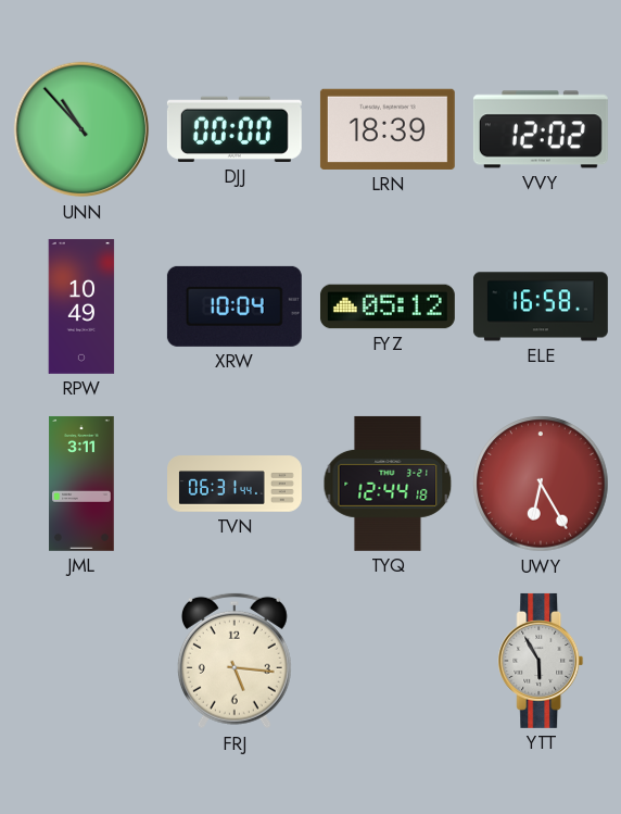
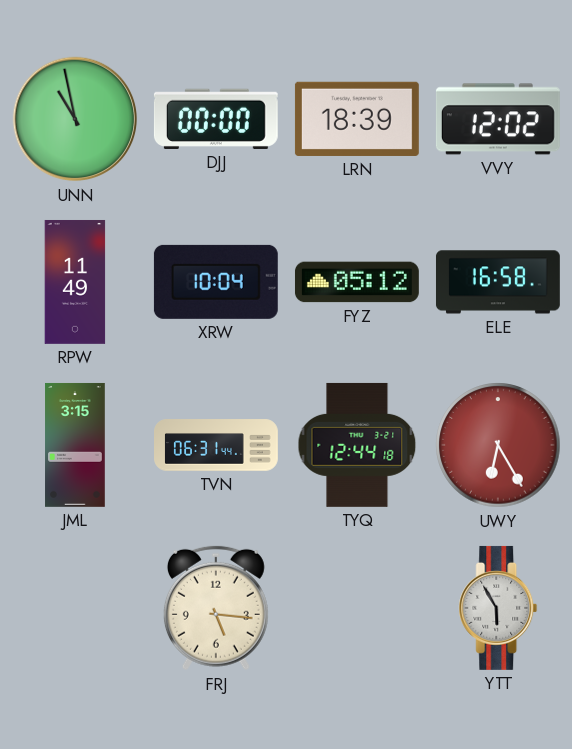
UNN: 10:53 -> 10:58 (75, 119)
RPW: 10:49 -> 11:49 (75, 282)
JML: 3:11 -> 3:15 (75, 445)
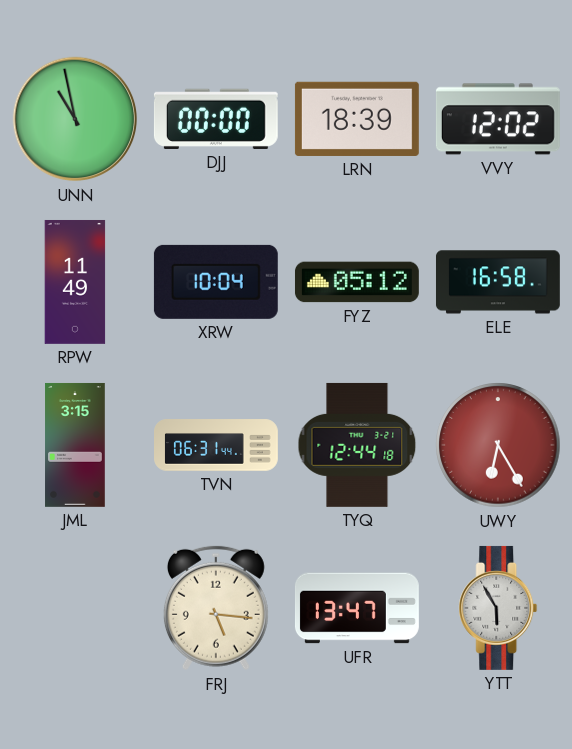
UFR: none -> 13:47 (357, 608)
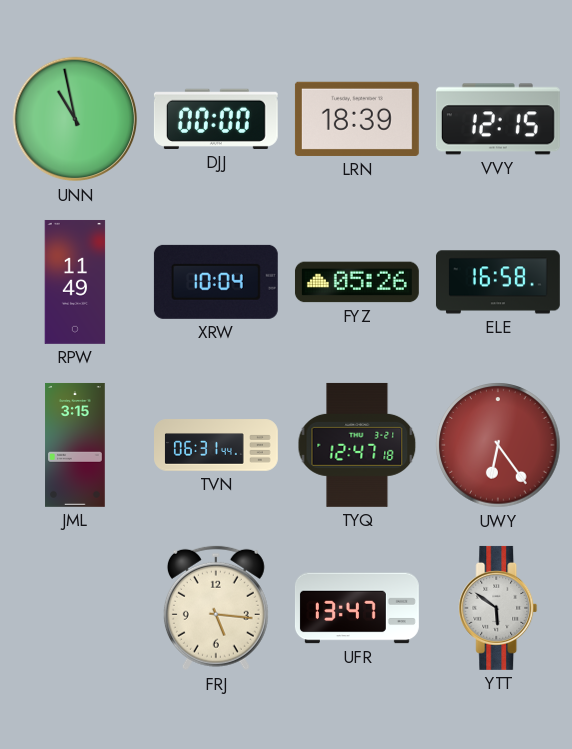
VVY: 12:02 -> 12:15 (498, 119)
FYZ: 05:12 -> 05:26 (357, 282)
TYQ: 12:44 -> 12:47 (357, 445)
UWY: 6:25 -> 6:24 (498, 445)
YTT: 5:55 -> 5:51 (498, 608)
